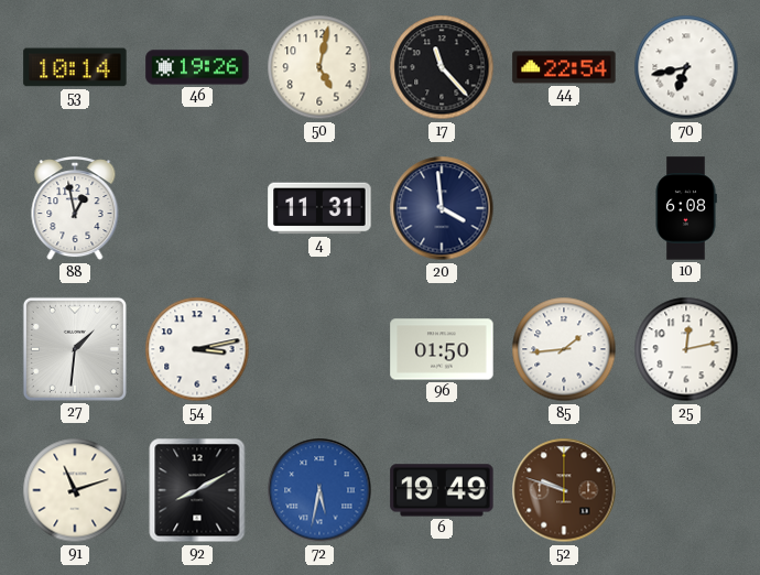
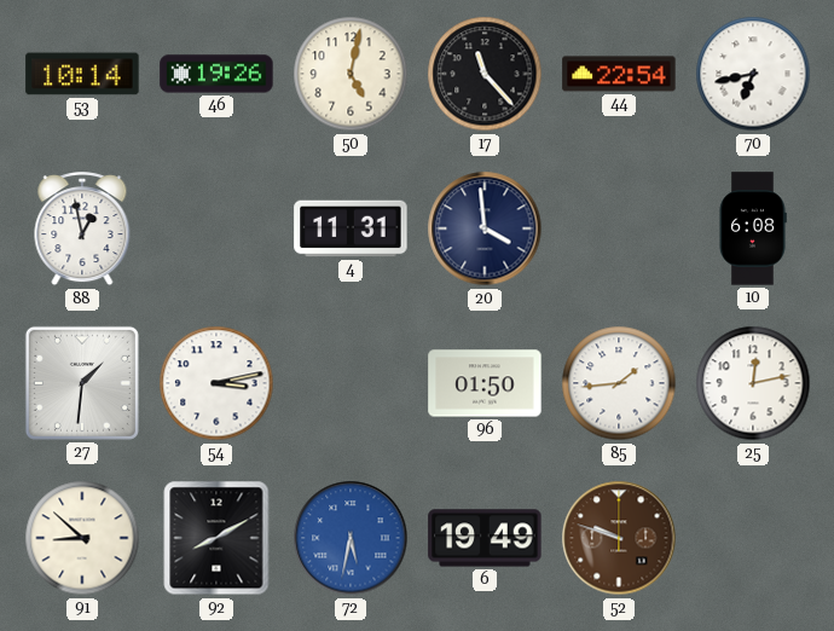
91: 11:12 -> 8:52 (82, 538)
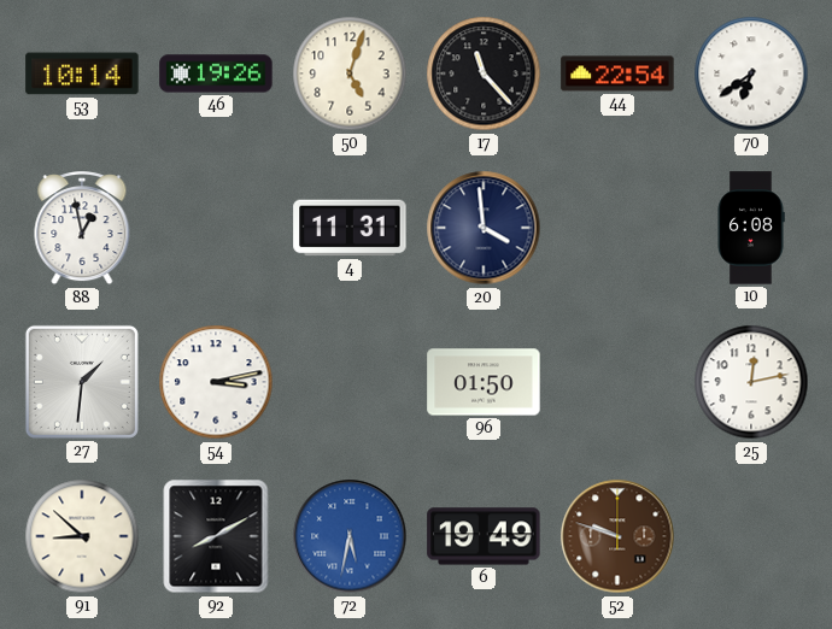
50: 5:02 -> 5:03 (350, 74)
70: 6:43 -> 6:39 (751, 74)
85: 1:44 -> none (619, 383)
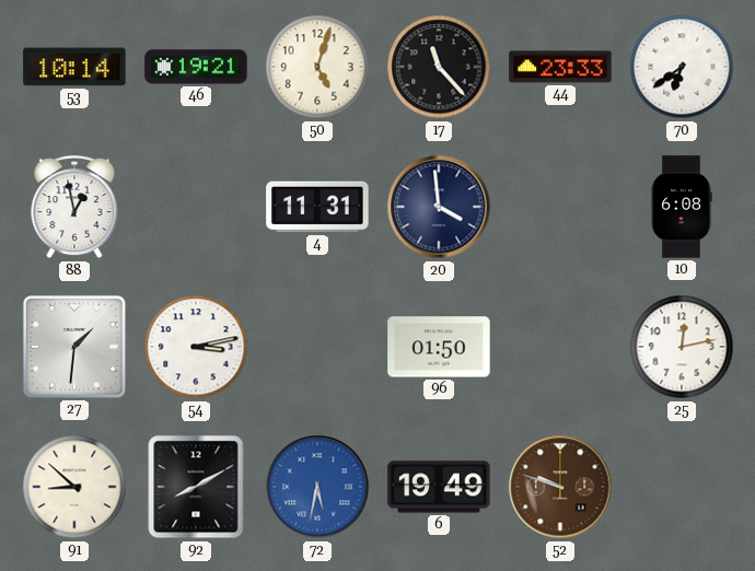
46: 19:26 -> 19:21 (196, 67)
44: 22:54 -> 23:33 (560, 67)
